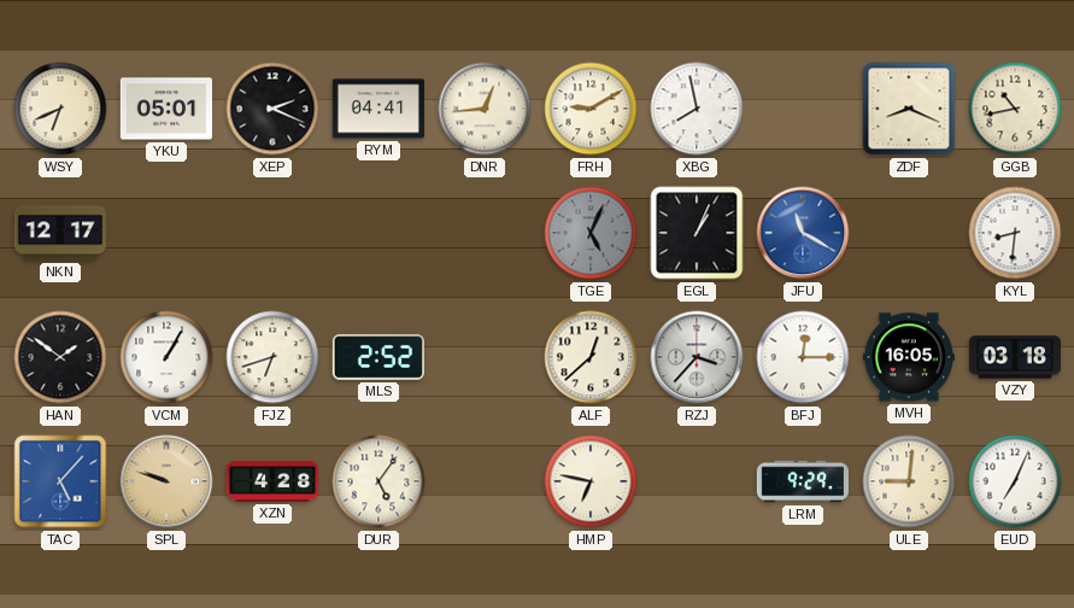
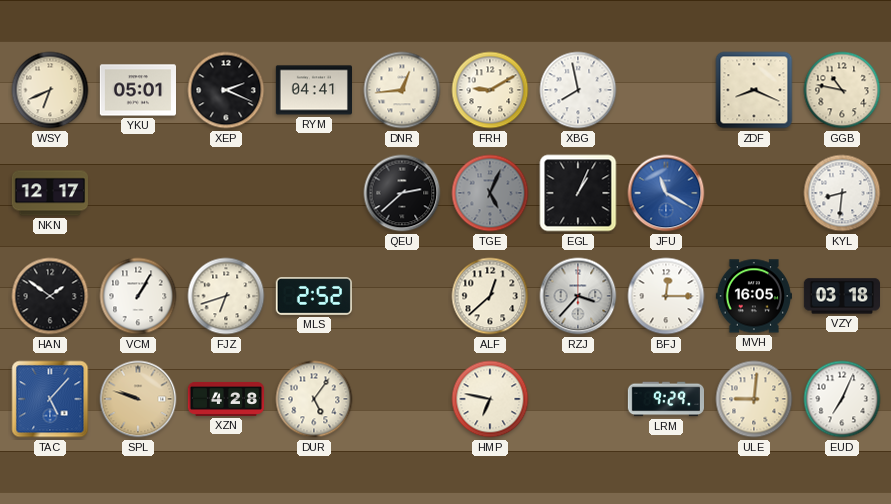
GGB: 10:43 -> 10:47 (842, 90)
QEU: none -> 2:38 (402, 193)
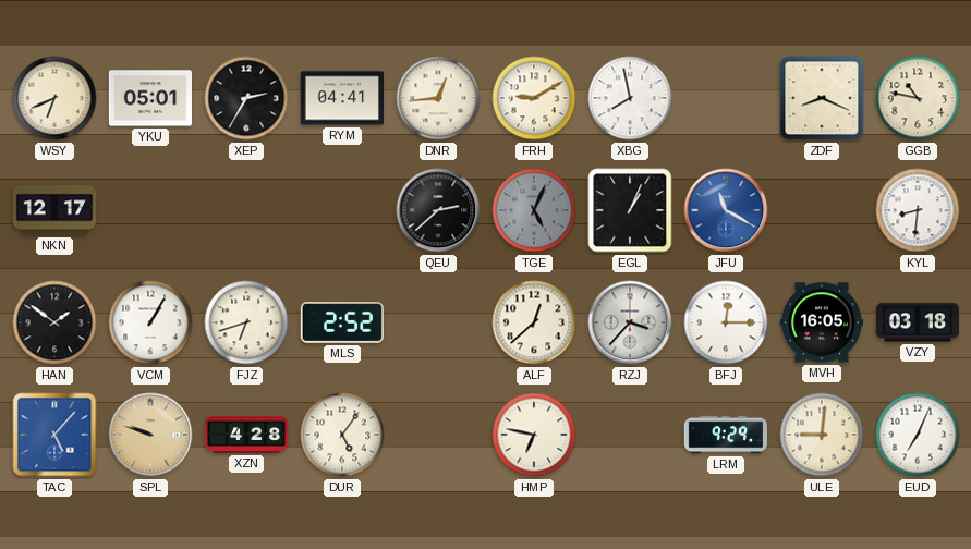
XEP: 2:19 -> 2:35 (246, 98)
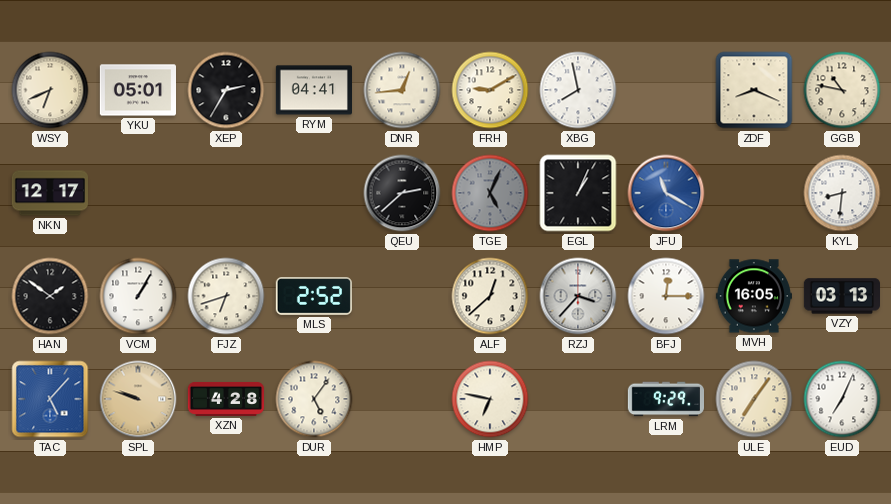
VZY: 03:18 -> 03:13 (841, 296)
ULE: 9:01 -> 7:06 (754, 399)
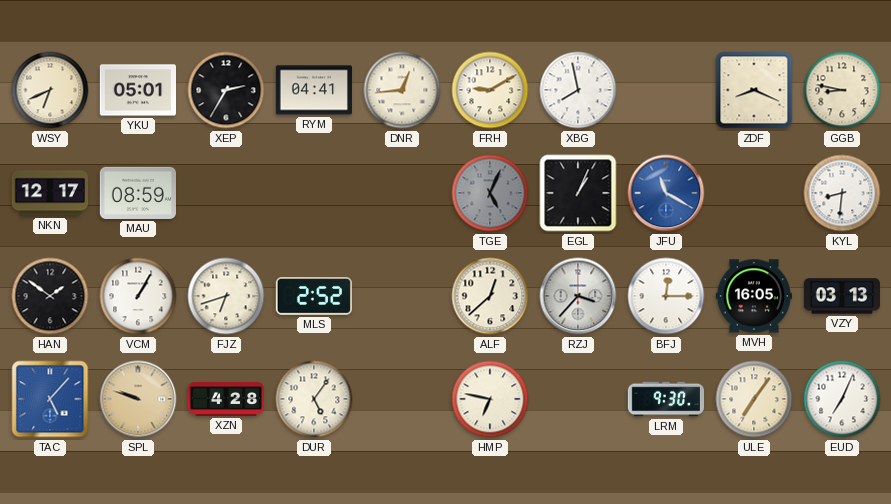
GGB: 10:47 -> 8:47 (842, 90)
MAU: none -> 08:59 (138, 193)
QEU: 2:38 -> none (402, 193)
LRM: 9:29 -> 9:30 (665, 399)
